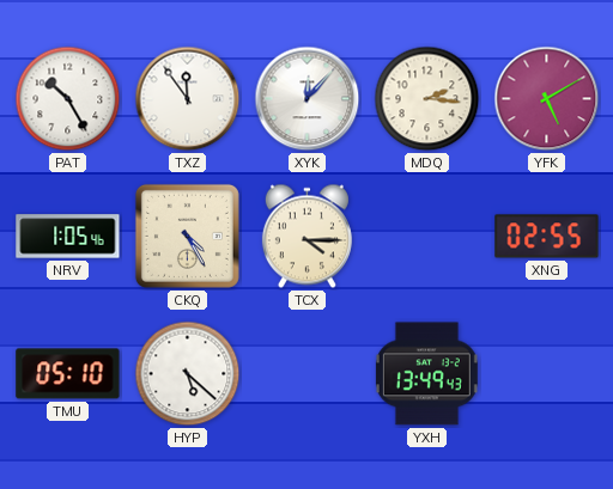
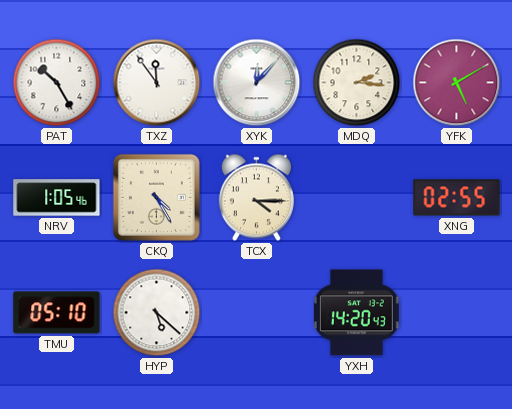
YXH: 13:49 -> 14:20 (356, 313)
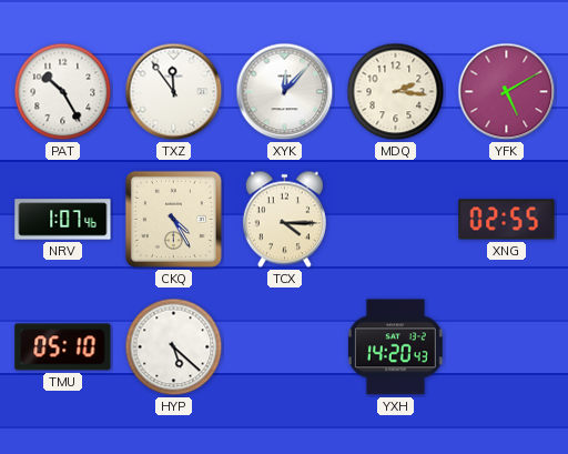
NRV: 1:05 -> 1:07 (63, 220)
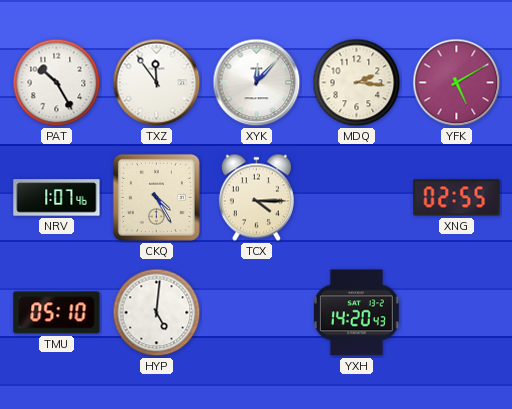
HYP: 5:22 -> 5:01 (157, 313)
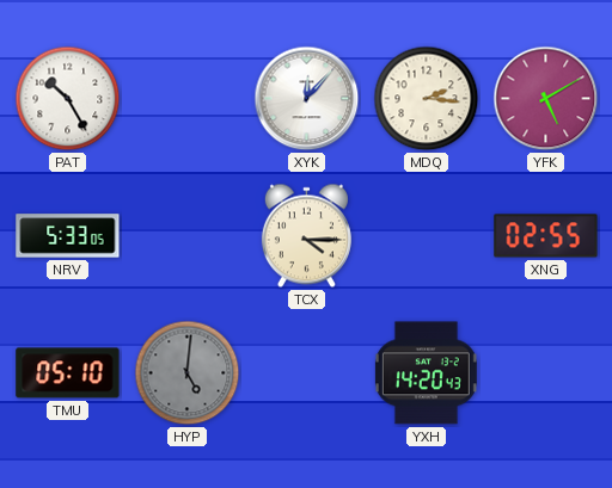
TXZ: 11:54 -> none (157, 83)
NRV: 1:07 -> 5:33 (68, 236)
CKQ: 4:25 -> none (156, 197)
HYP dial: white -> grey (188, 373)
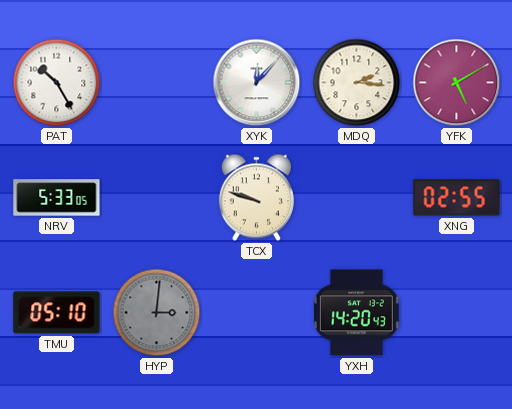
TCX: 4:15 -> 9:48 (256, 198)
HYP: 5:01 -> 3:01 (157, 313)
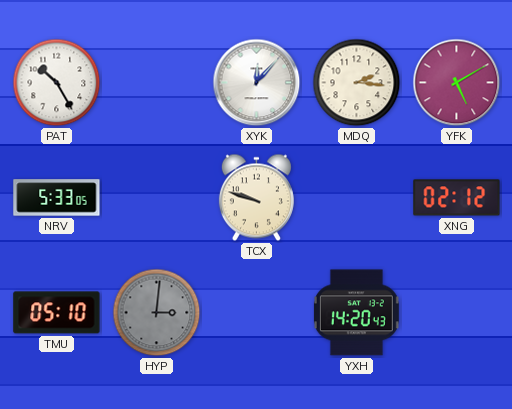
XNG: 02:55 -> 02:12 (457, 198)
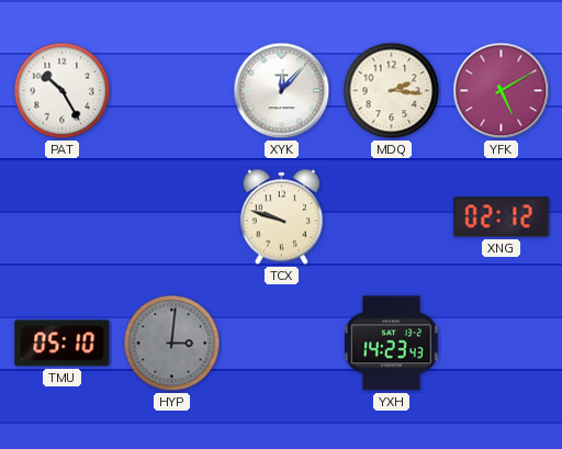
NRV: 5:33 -> none (57, 198)
YXH: 14:20 -> 14:23 (391, 344)
